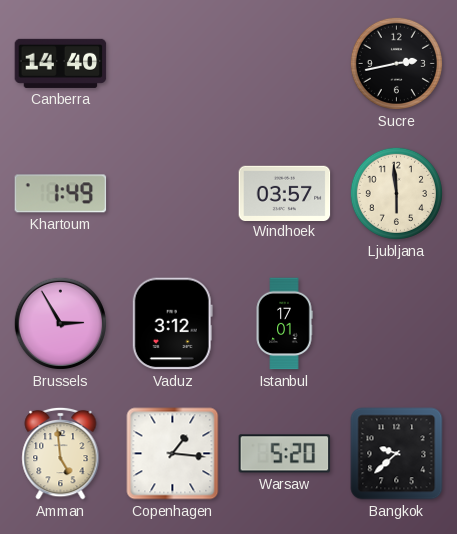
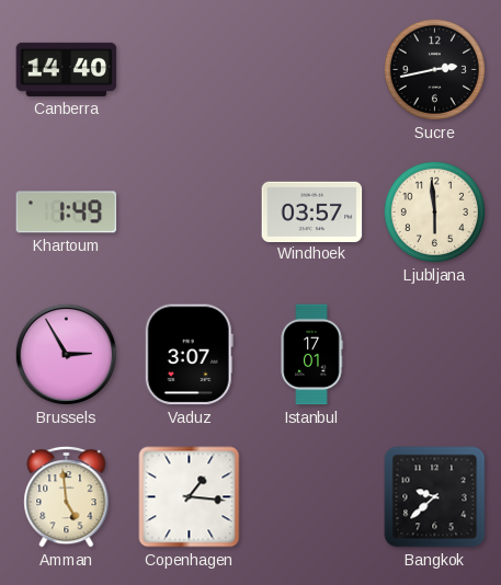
Vaduz: 3:12 -> 3:07 (189, 355)
Warsaw: 5:20 -> none (285, 454)
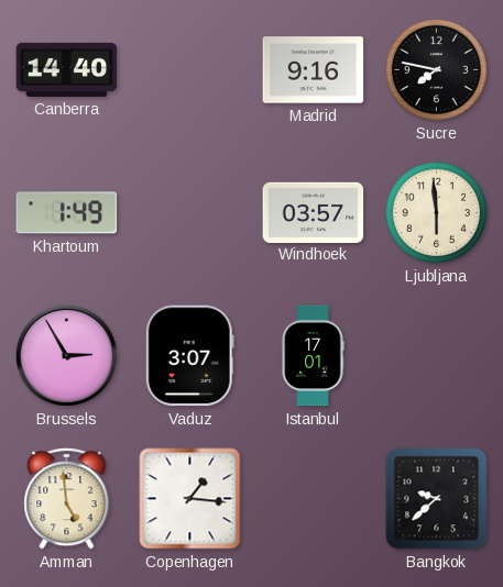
Madrid: none -> 9:16 (314, 70)
Sucre: 2:43 -> 7:47 (436, 69)
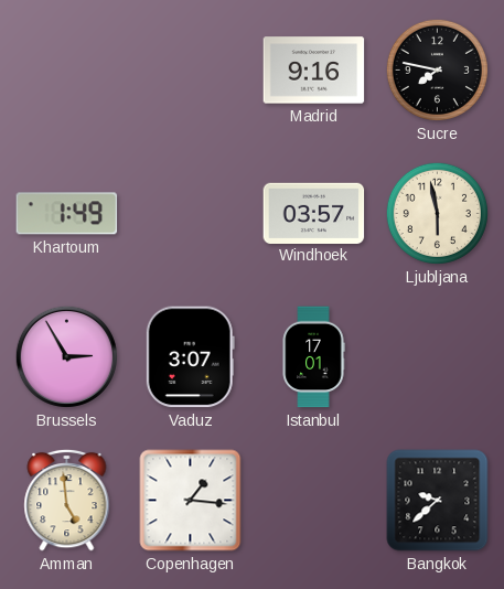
Canberra: 14:40 -> none (67, 69)
Ljubljana: 5:59 -> 5:58 (437, 213)
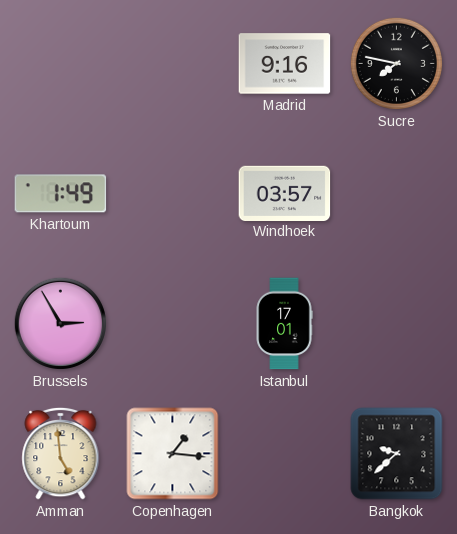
Ljubljana: 5:58 -> none (437, 213)
Vaduz: 3:07 -> none (190, 357)
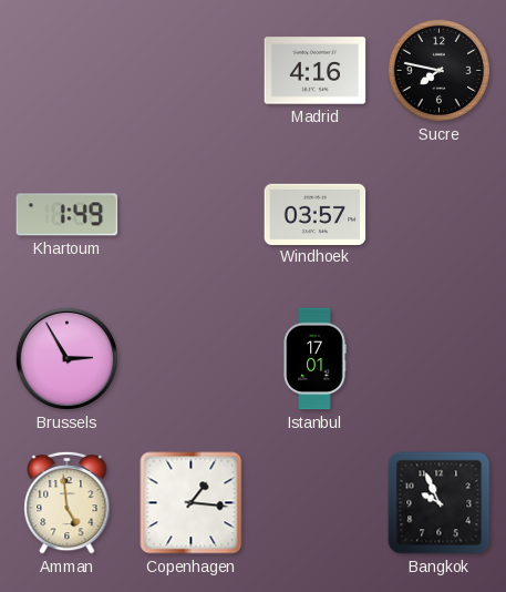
Madrid: 9:16 -> 4:16 (316, 71)
Bangkok: 9:38 -> 9:56 (440, 503)
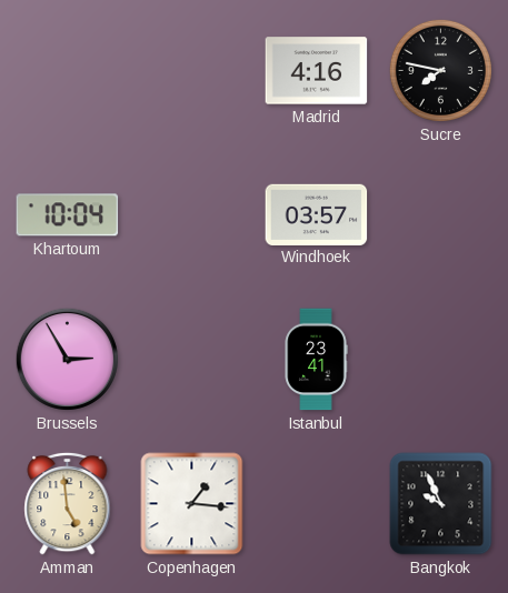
Khartoum: 1:49 -> 10:04 (68, 215)
Istanbul: 17:01 -> 23:41 (316, 360)
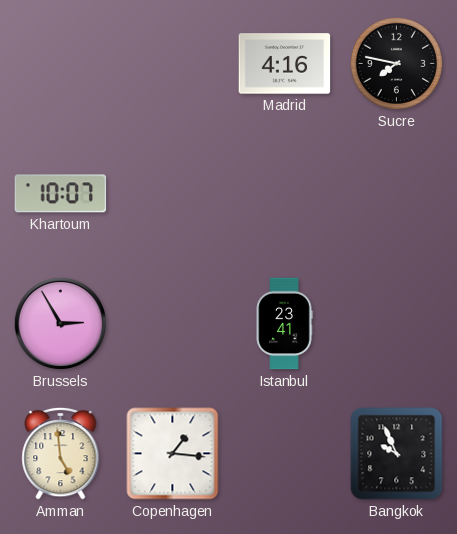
Khartoum: 10:04 -> 10:07 (61, 194)
Windhoek: 03:57 -> none (317, 214)
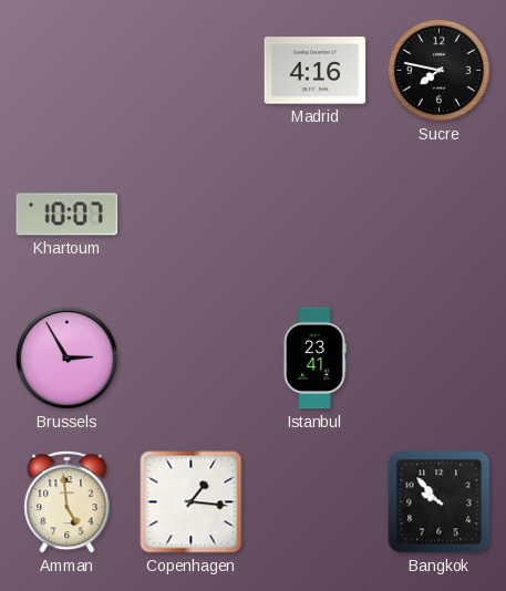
Bangkok: 9:56 -> 9:53 (440, 502)
